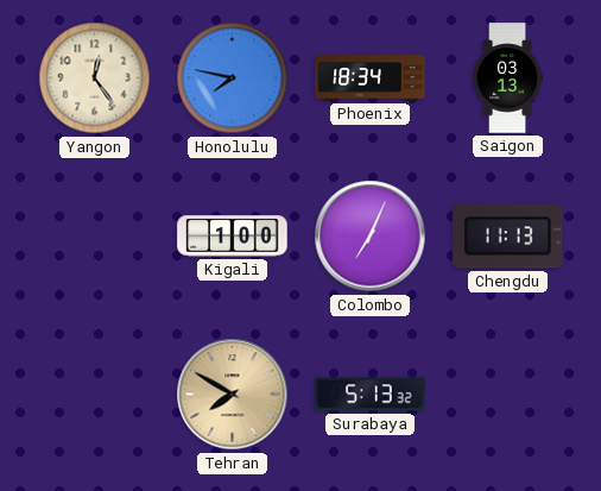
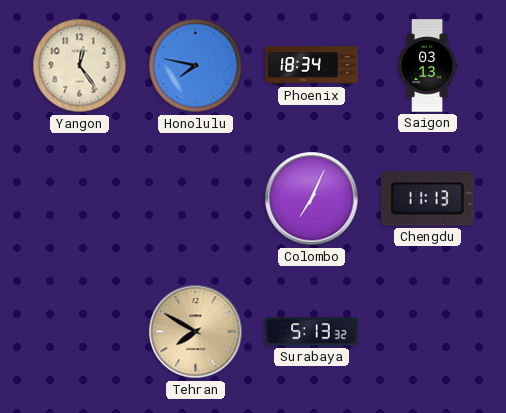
Kigali: 1:00 -> none (233, 237)
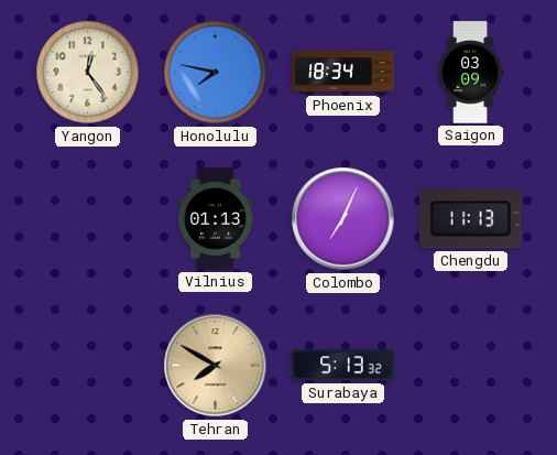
Saigon: 03:13 -> 03:09 (471, 73)
Vilnius: none -> 01:13 (216, 219)
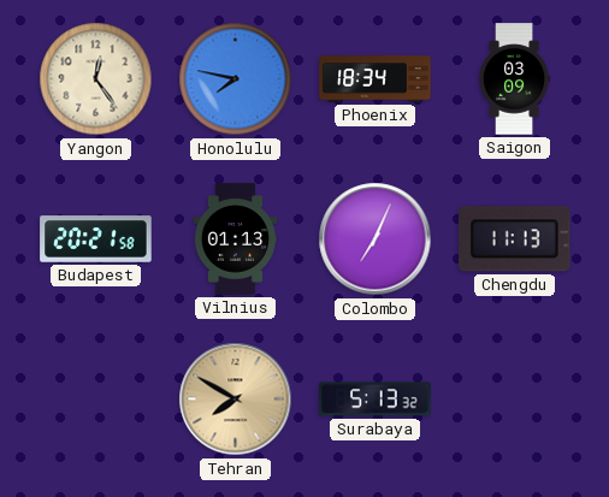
Budapest: none -> 20:21 (96, 239)
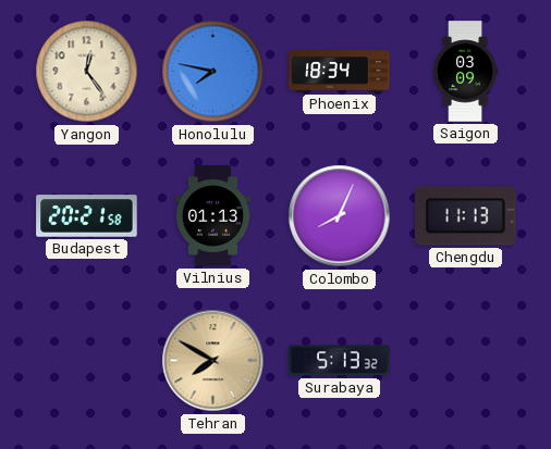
Colombo: 7:04 -> 8:04 (340, 216)
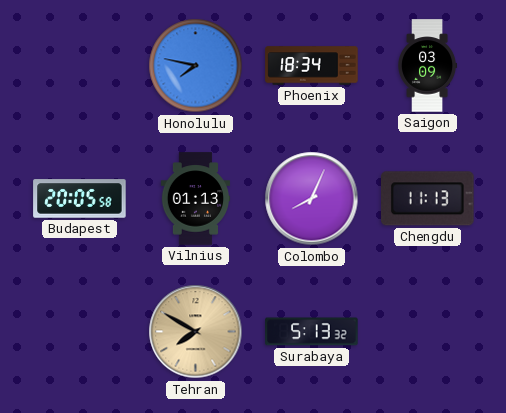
Yangon: 12:24 -> none (87, 72)
Budapest: 20:21 -> 20:05 (80, 199)
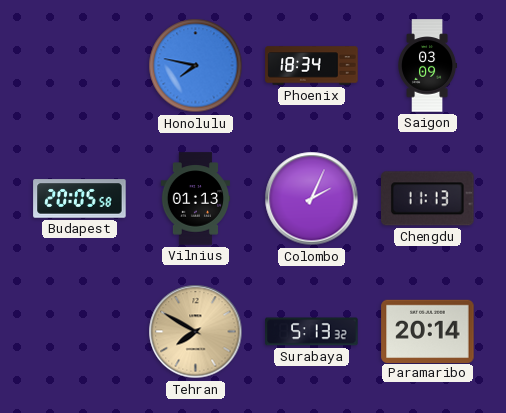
Colombo: 8:04 -> 2:04 (312, 199)
Paramaribo: none -> 20:14 (428, 331)
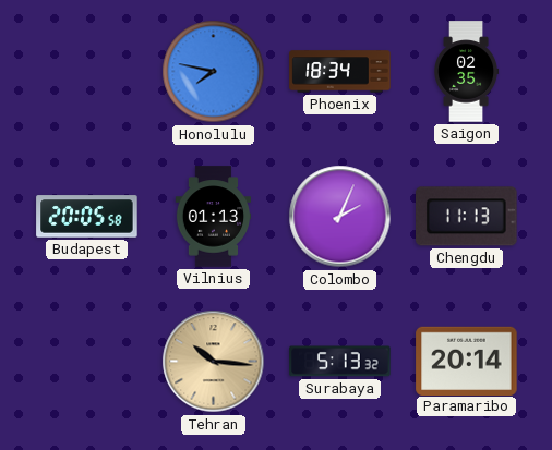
Saigon: 03:09 -> 02:35 (467, 72)
Tehran: 7:50 -> 10:16 (214, 362)
